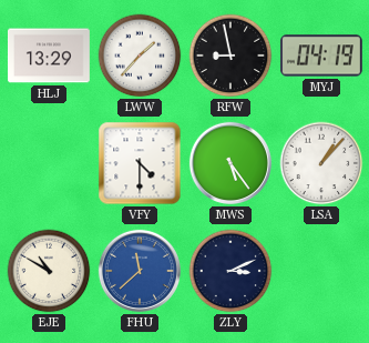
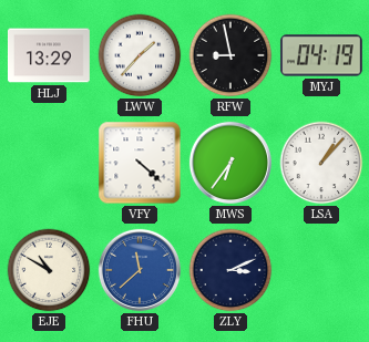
VFY: 4:30 -> 4:22 (140, 163)
MWS: 5:24 -> 6:36 (230, 163)
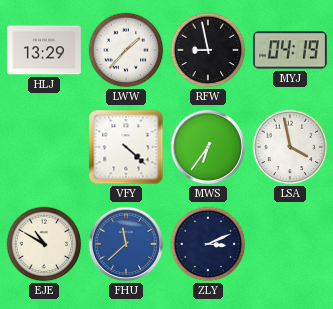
LSA: 1:07 -> 3:58 (290, 147)
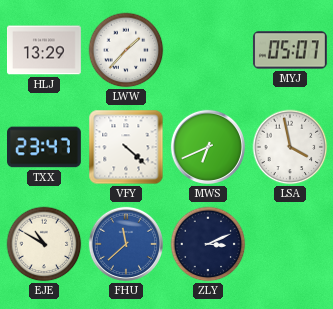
RFW: 8:58 -> none (208, 50)
MYJ: 04:19 -> 05:07 (290, 50)
TXX: none -> 23:47 (45, 147)
MWS: 6:36 -> 6:41 (208, 147)
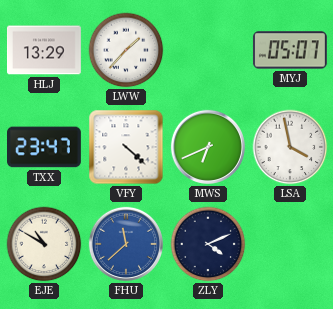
ZLY: 3:11 -> 4:11 (208, 244)
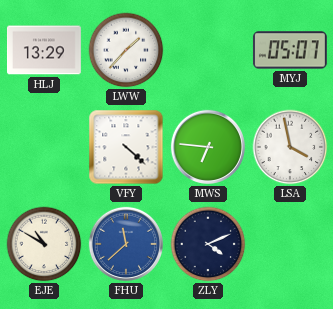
TXX: 23:47 -> none (45, 147)
MWS: 6:41 -> 6:46 (208, 147)
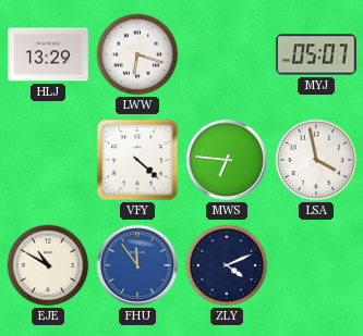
LWW: 1:37 -> 6:18 (137, 54)
FHU: 11:38 -> 11:54 (137, 265)
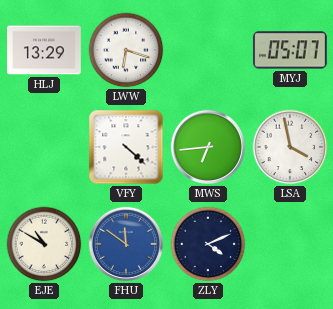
MWS: 6:46 -> 6:44 (208, 147)
FHU: 11:54 -> 11:51 (126, 244)
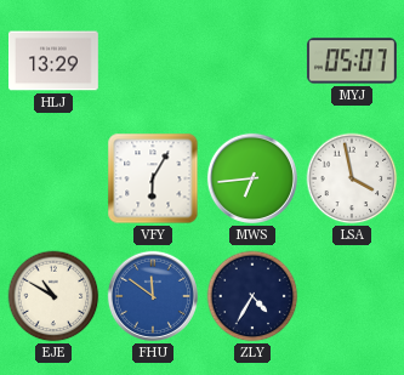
LWW: 6:18 -> none (126, 50)
VFY: 4:22 -> 6:05 (153, 178)
ZLY: 4:11 -> 4:35 (252, 296)
